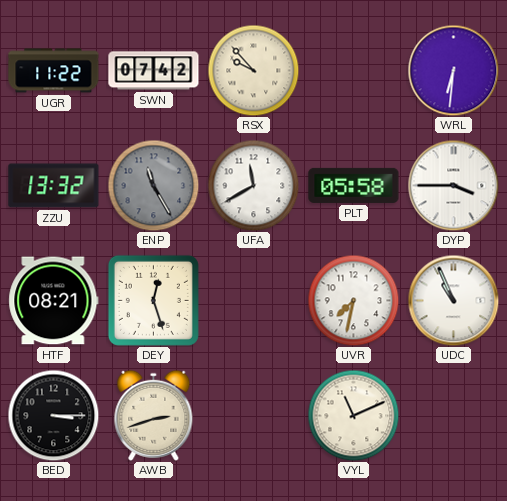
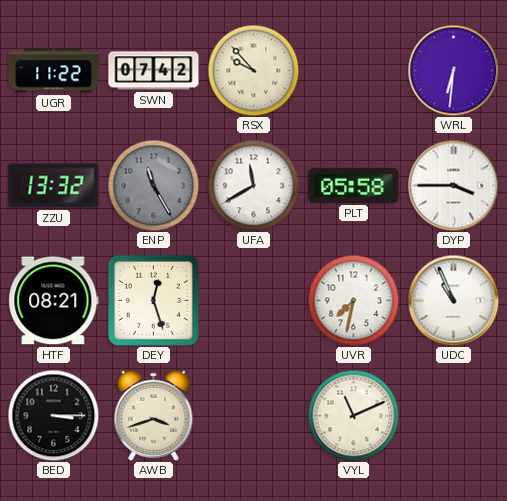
AWB: 2:42 -> 3:42 (154, 415)
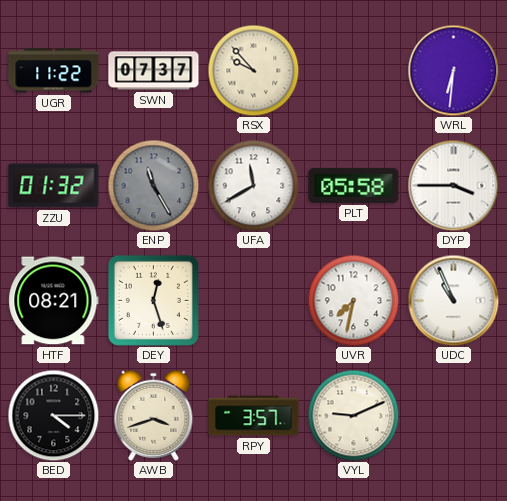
SWN: 07:42 -> 07:37 (154, 71)
ZZU: 13:32 -> 01:32 (54, 186)
BED: 3:15 -> 4:15 (53, 415)
RPY: none -> 3:57 (254, 416)
VYL: 11:11 -> 9:11 (353, 415)
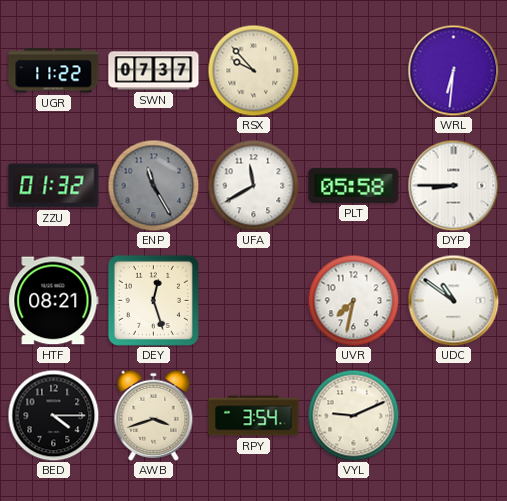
DYP: 3:45 -> 8:45 (453, 185)
UDC: 10:56 -> 10:51 (453, 300)
RPY: 3:57 -> 3:54 (254, 416)
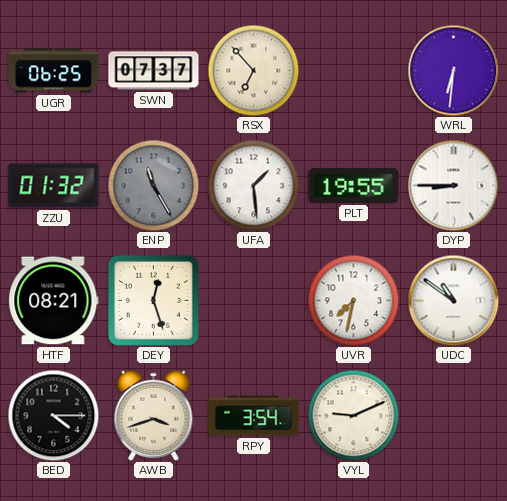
UGR: 11:22 -> 06:25 (54, 71)
RSX: 9:53 -> 6:53 (253, 70)
UFA: 11:40 -> 1:29 (253, 185)
PLT: 05:58 -> 19:55 (354, 185)
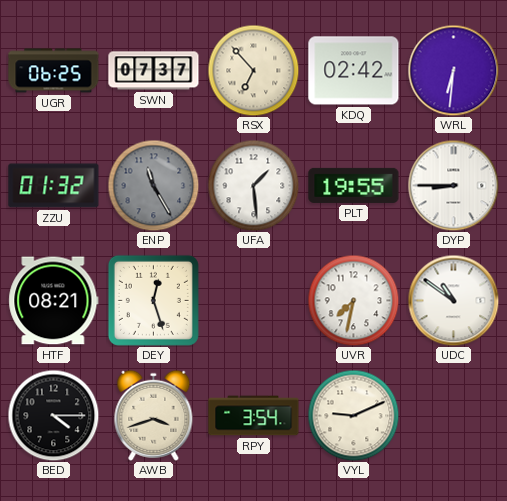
KDQ: none -> 02:42 (354, 71)
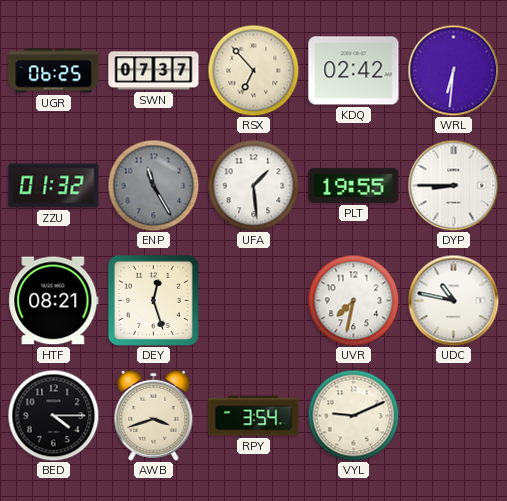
UDC: 10:51 -> 10:47 (453, 300)
